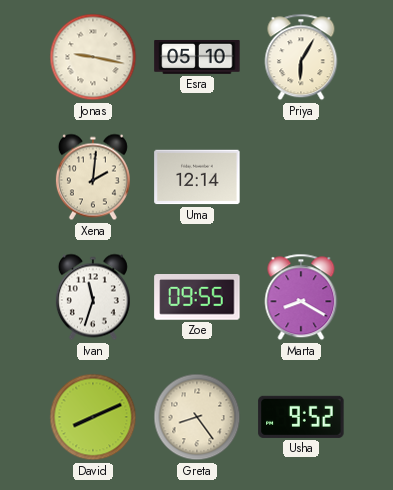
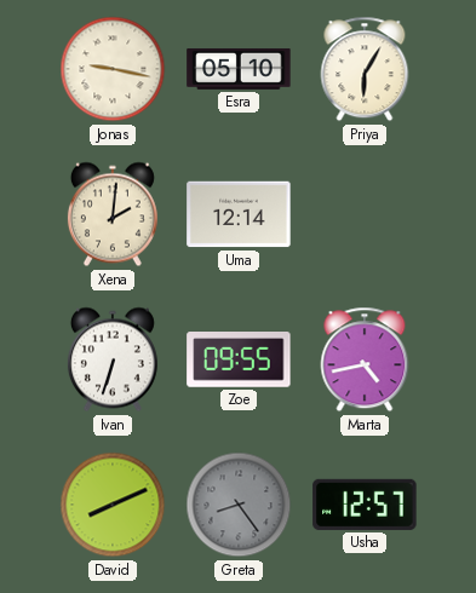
Ivan: 11:33 -> 6:33 (113, 359)
Marta: 8:20 -> 4:43 (365, 359)
Greta dial: cream -> grey (239, 505)
Usha: 9:52 -> 12:57 (365, 505)
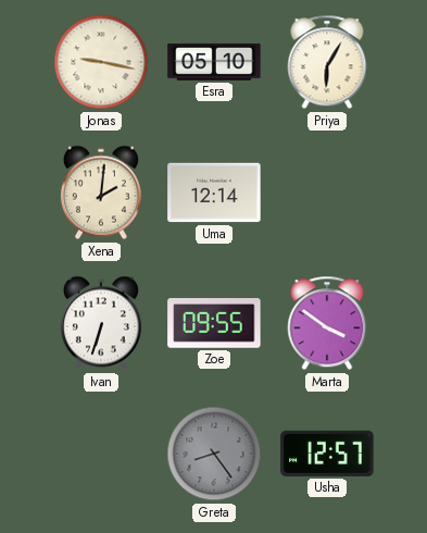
Marta: 4:43 -> 3:51 (327, 323)
David: 8:11 -> none (113, 505)
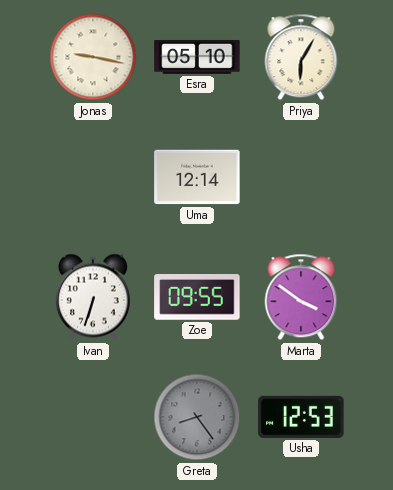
Xena: 2:01 -> none (101, 193)
Usha: 12:57 -> 12:53 (301, 417)
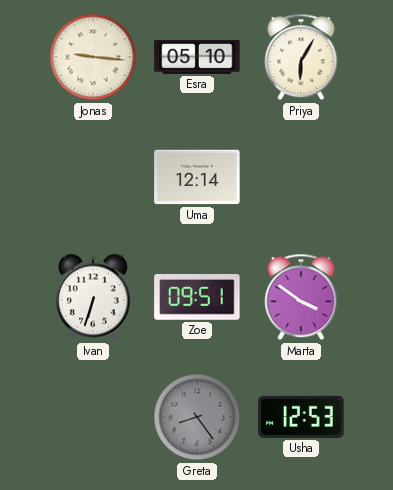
Jonas: 9:17 -> 9:16 (93, 57)
Zoe: 09:55 -> 09:51 (197, 298)
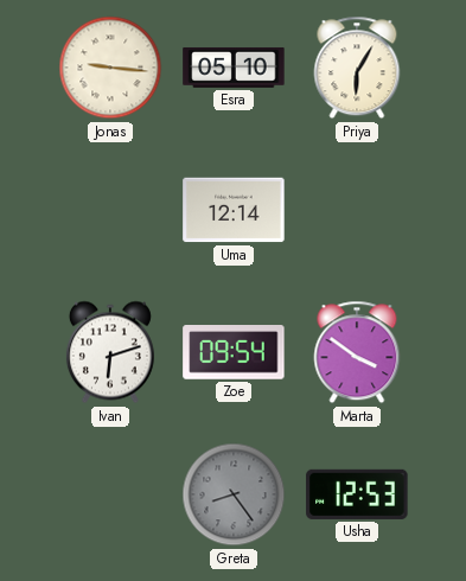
Ivan: 6:33 -> 6:12 (110, 352)
Zoe: 09:51 -> 09:54 (234, 353)
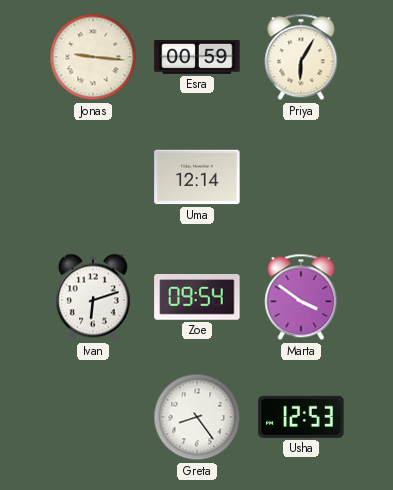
Esra: 05:10 -> 00:59 (197, 57)
Greta dial: grey -> white (197, 417)
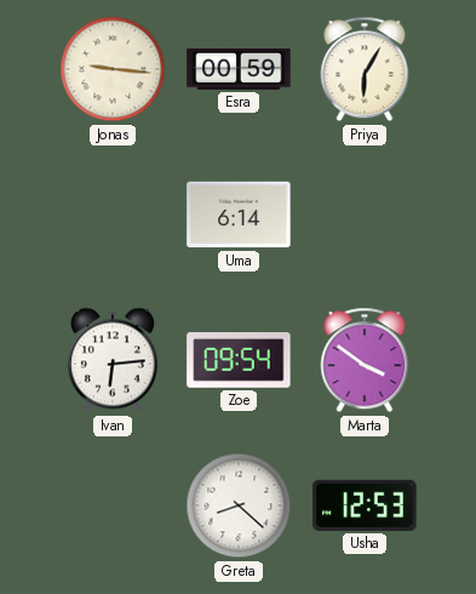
Uma: 12:14 -> 6:14 (239, 215)
Ivan: 6:12 -> 6:14 (113, 360)
Greta: 8:24 -> 8:22 (239, 506)
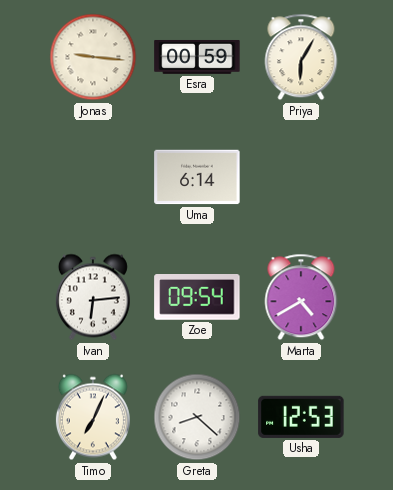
Marta: 3:51 -> 4:40 (301, 297)
Timo: none -> 7:04 (93, 417)
